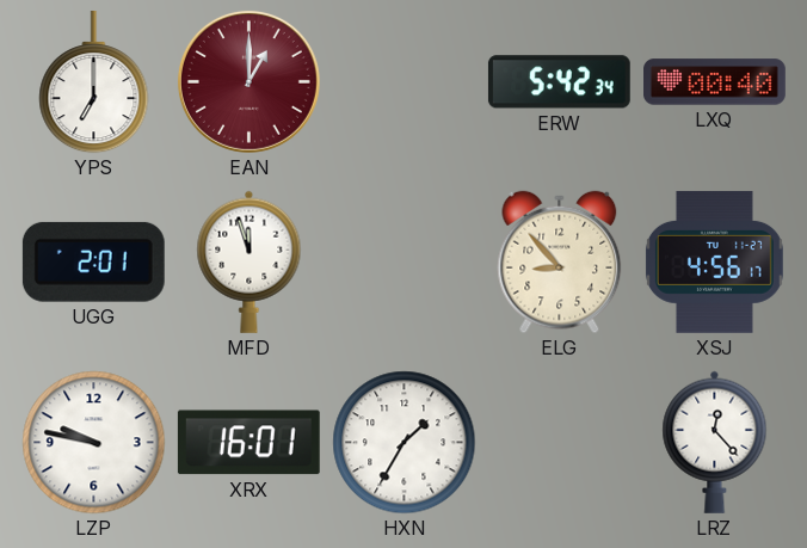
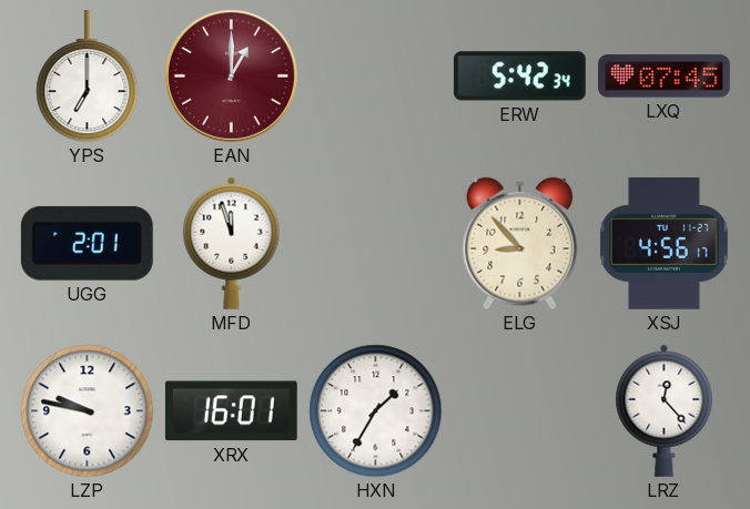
LXQ: 00:40 -> 07:45 (665, 77)
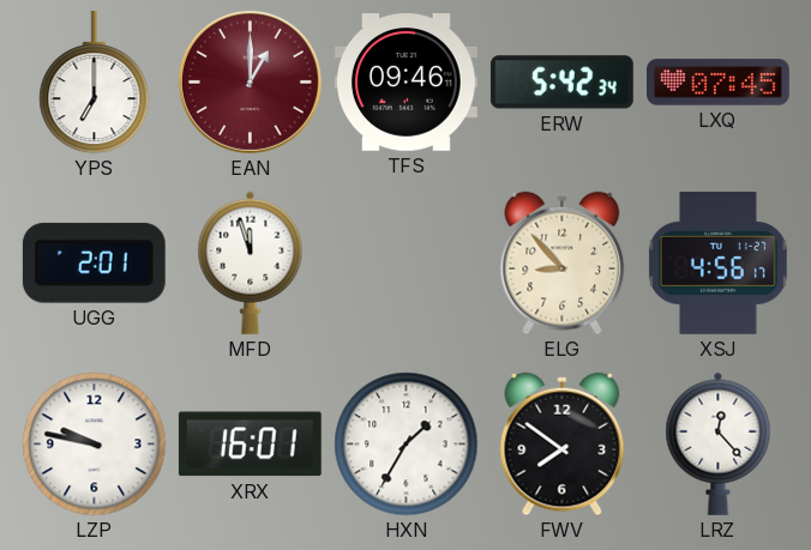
TFS: none -> 09:46 (405, 83)
FWV: none -> 7:51 (563, 445)
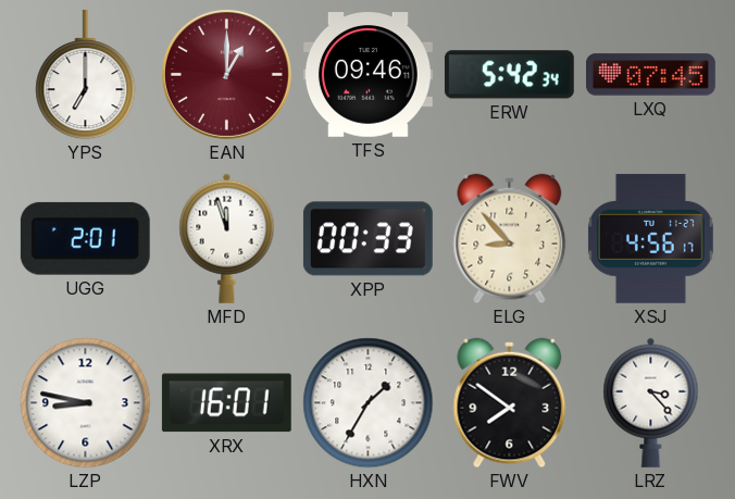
XPP: none -> 00:33 (367, 239)
LZP: 9:47 -> 8:47 (86, 403)
LRZ: 12:23 -> 3:23 (651, 402)
